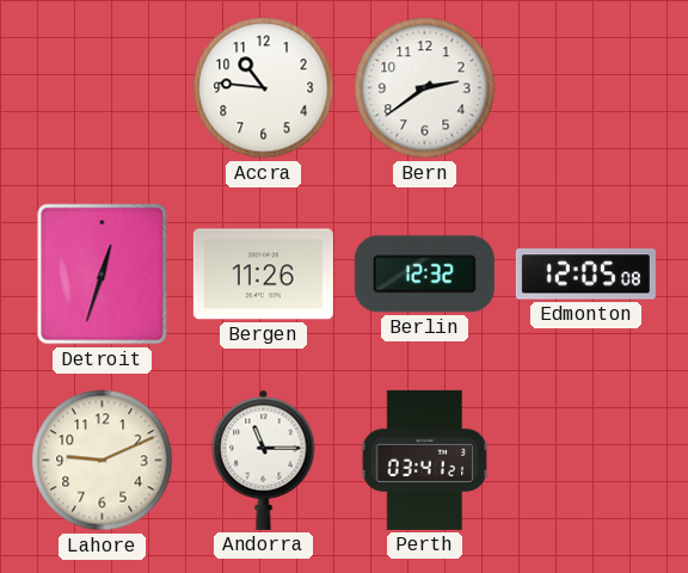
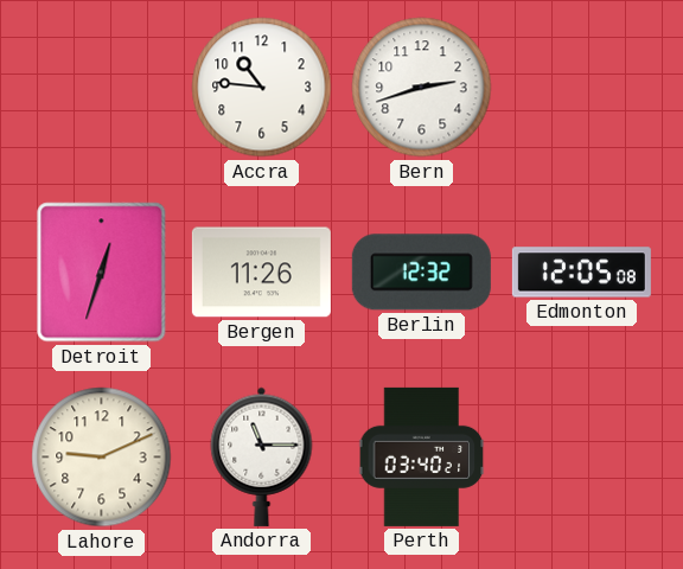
Bern: 2:39 -> 2:42 (422, 88)
Perth: 03:41 -> 03:40 (422, 456)
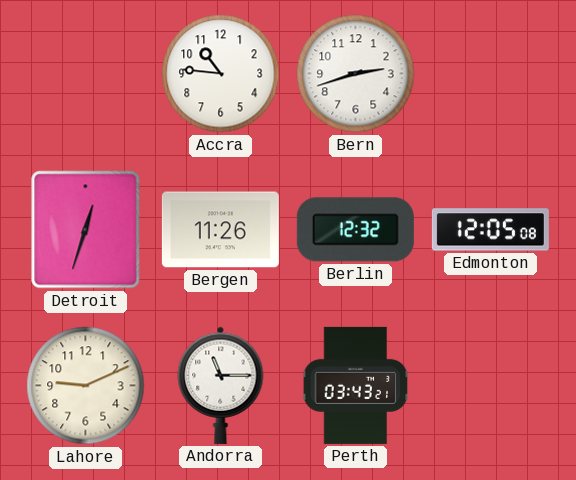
Perth: 03:40 -> 03:43 (356, 385)
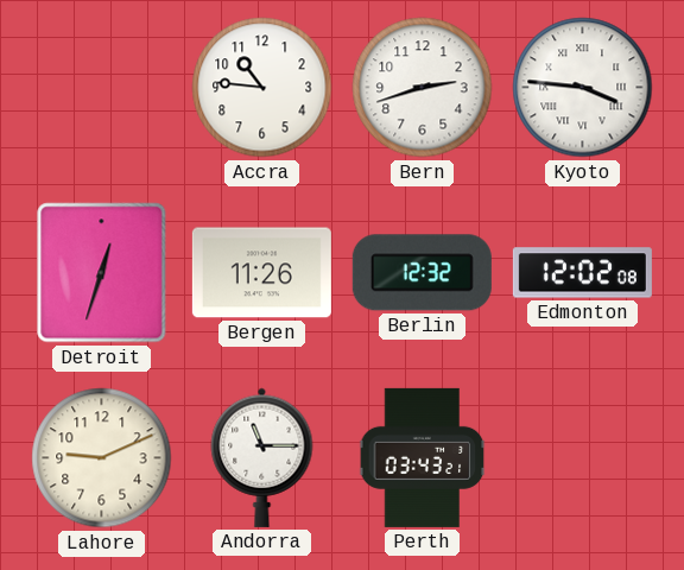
Kyoto: none -> 3:46 (583, 88)
Edmonton: 12:05 -> 12:02 (582, 273)
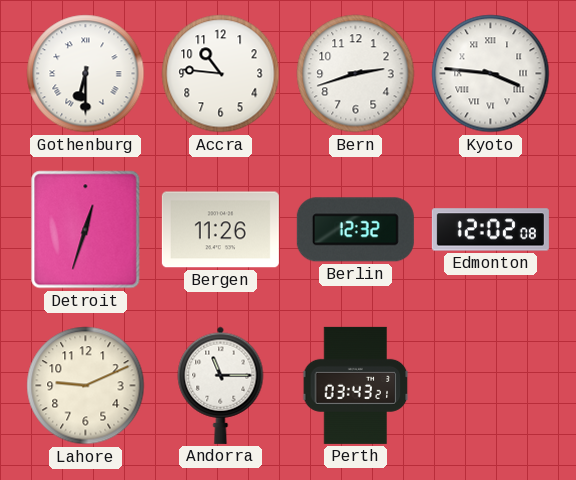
Gothenburg: none -> 6:30 (86, 74)
